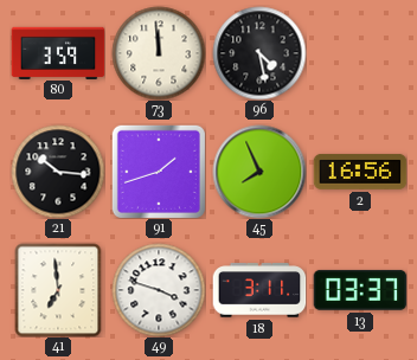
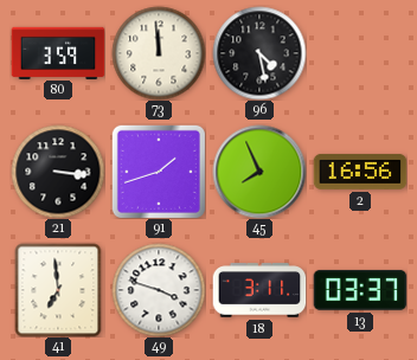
21: 10:16 -> 3:16 (58, 172)
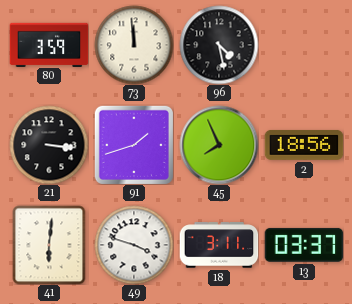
2: 16:56 -> 18:56 (304, 145)
41: 6:59 -> 6:01 (49, 245)
